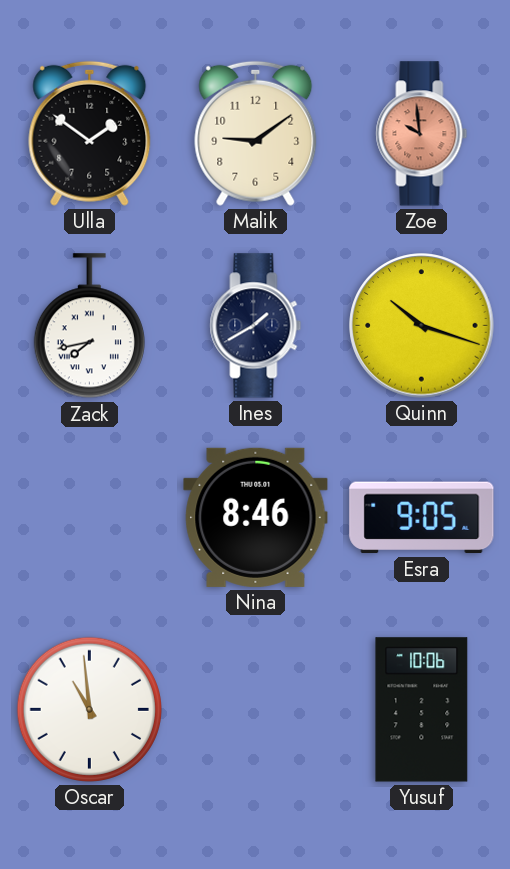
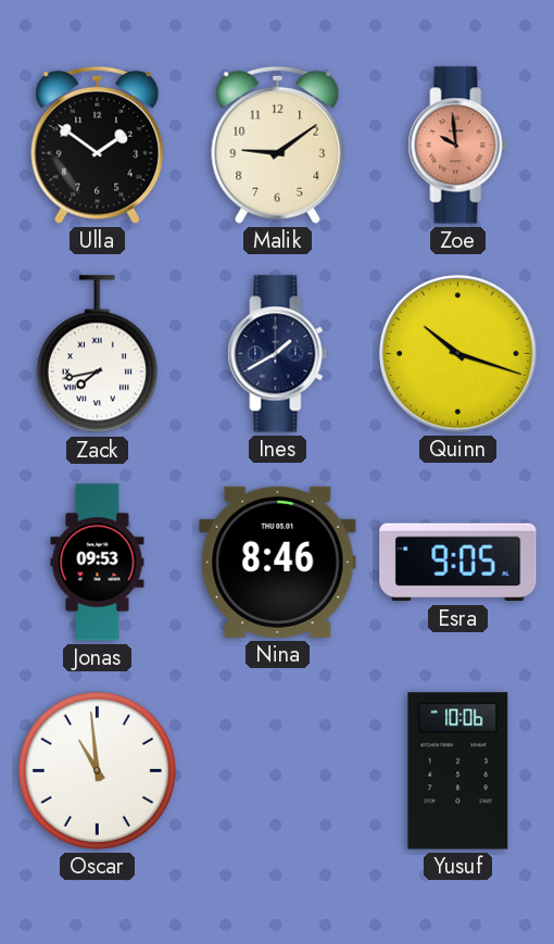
Jonas: none -> 09:53 (98, 563)
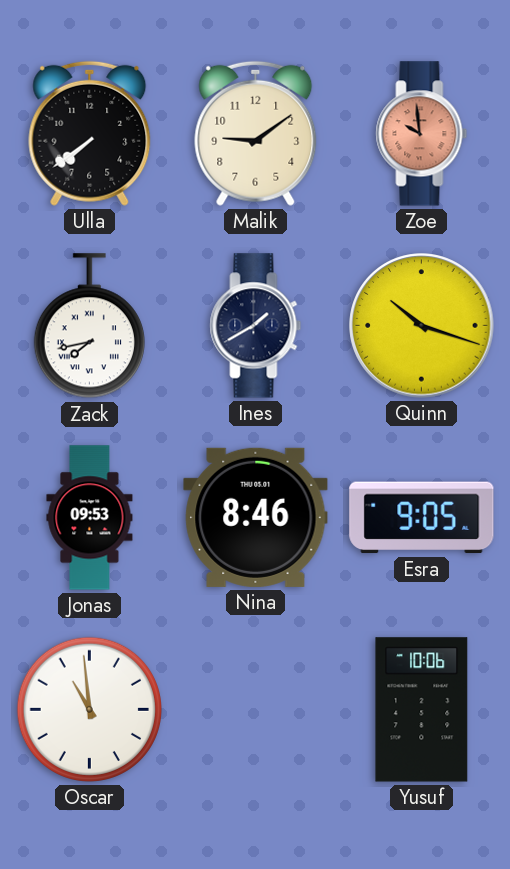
Ulla: 1:51 -> 7:39 (90, 133)
